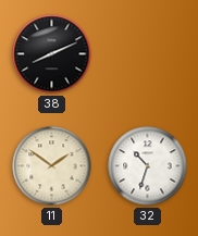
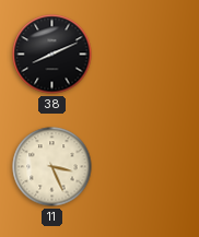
11: 1:51 -> 3:26 (52, 167)
32: 10:33 -> none (148, 166)
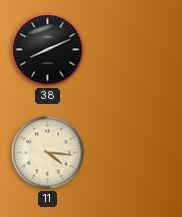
11: 3:26 -> 4:16 (48, 153)
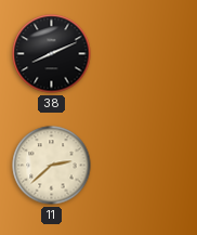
11: 4:16 -> 2:38 (52, 166)
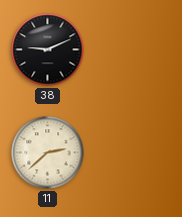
38: 8:11 -> 9:11 (48, 50)
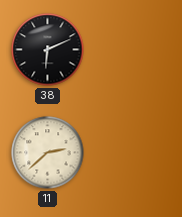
38: 9:11 -> 6:11 (48, 50)
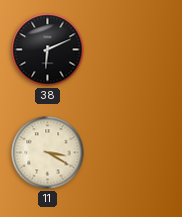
11: 2:38 -> 3:20 (48, 153)
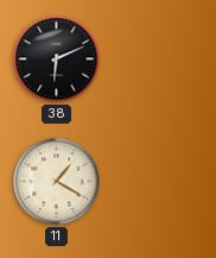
11: 3:20 -> 1:20 (57, 182)
